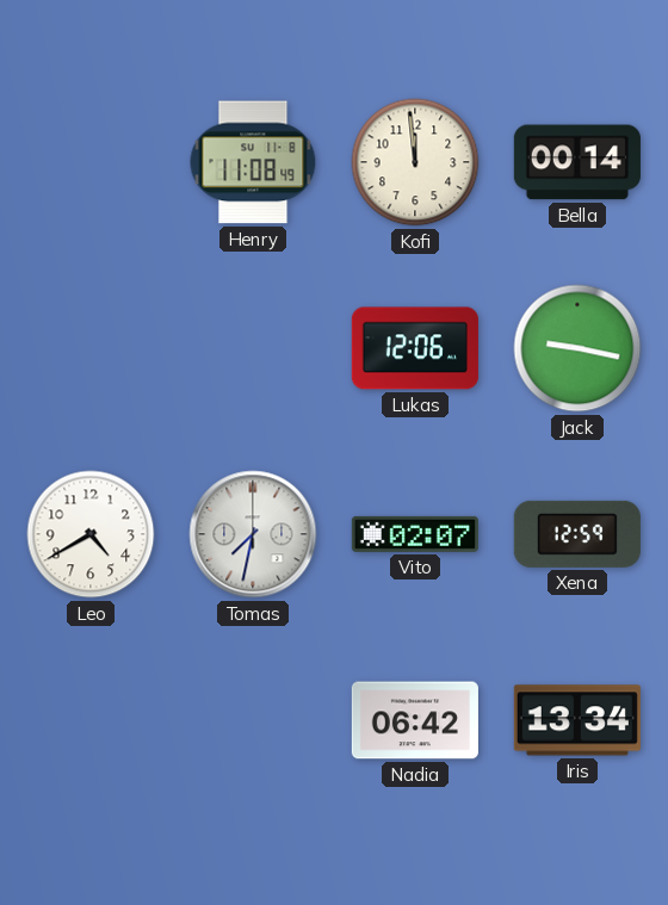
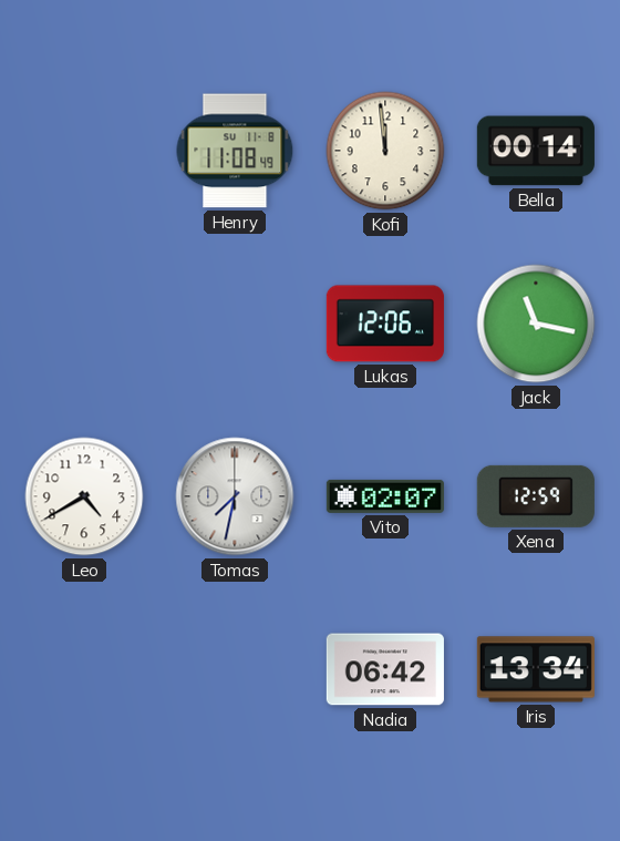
Jack: 9:17 -> 11:17 (536, 324)
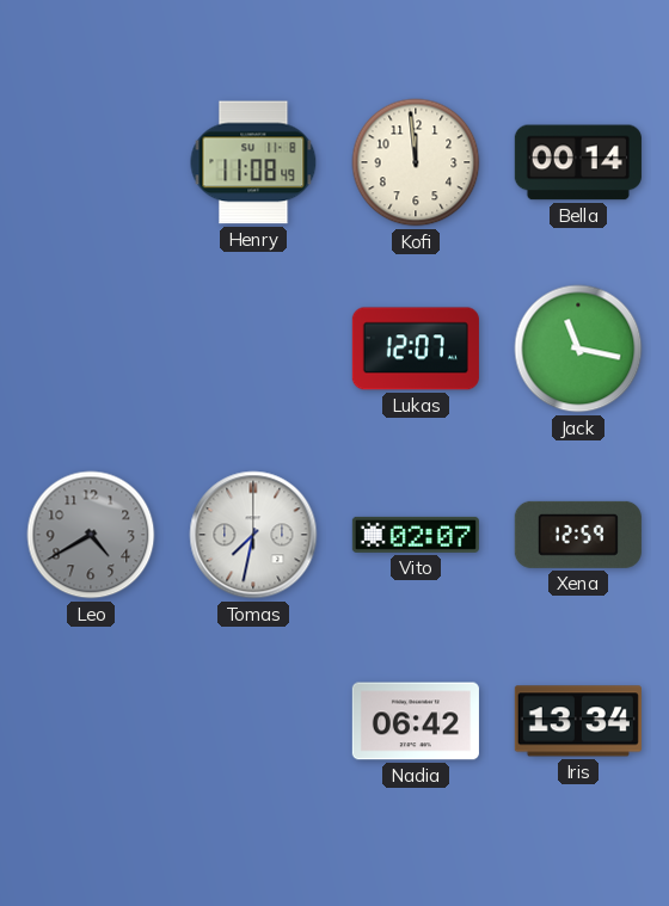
Lukas: 12:06 -> 12:07 (416, 349)
Leo dial: white -> grey (91, 535)
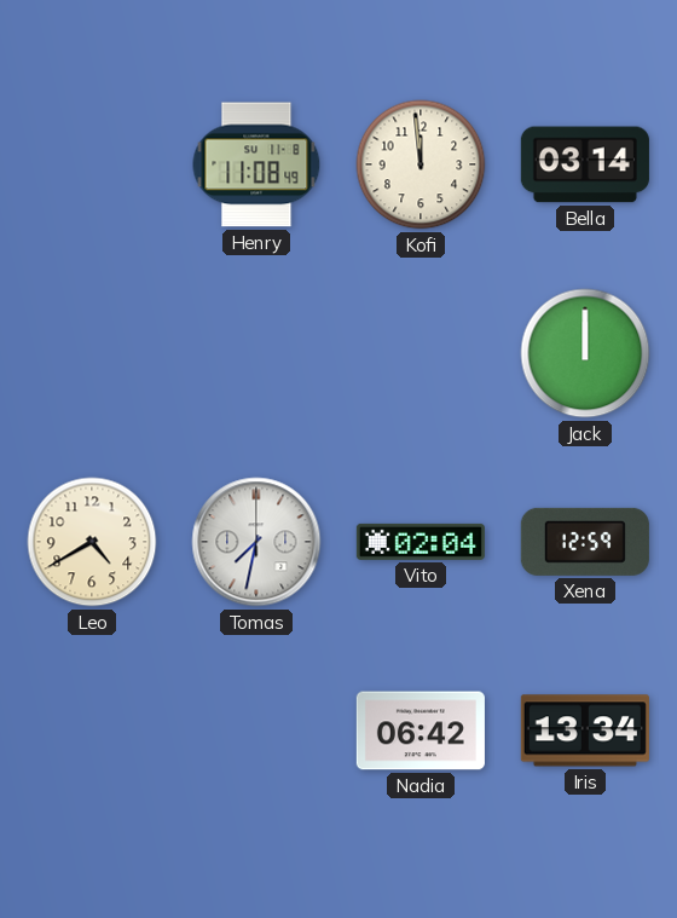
Bella: 00:14 -> 03:14 (585, 164)
Lukas: 12:07 -> none (416, 349)
Jack: 11:17 -> 12:00 (585, 353)
Leo dial: grey -> cream (92, 542)
Vito: 02:07 -> 02:04 (421, 542)
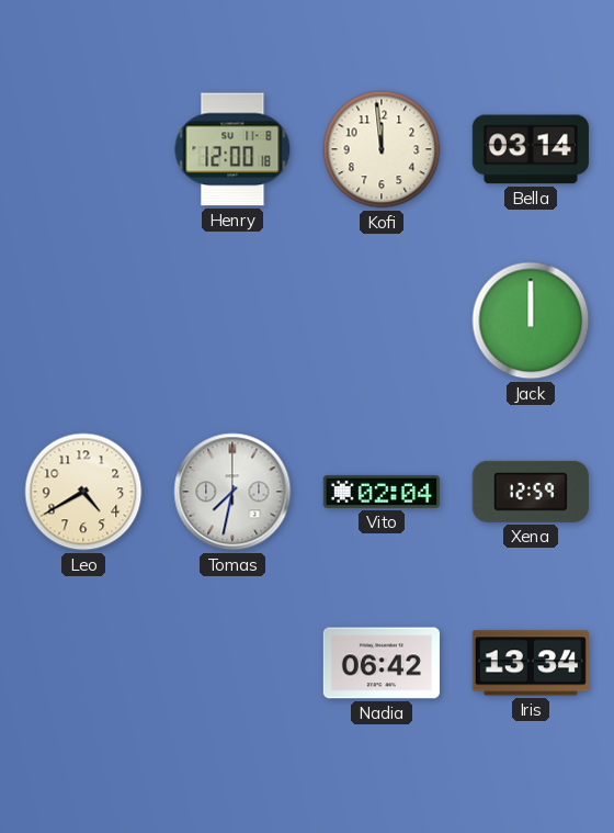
Henry: 11:08 -> 12:00 (232, 149)
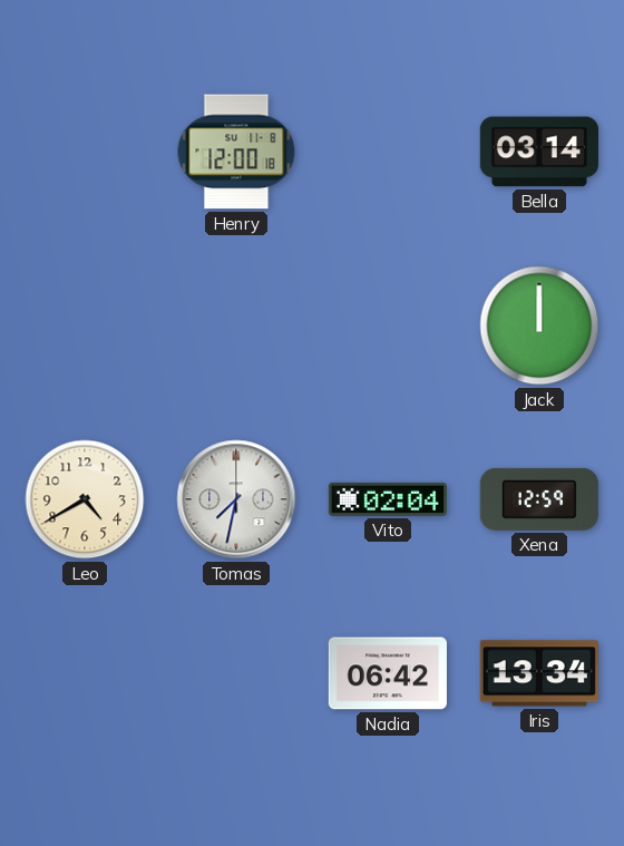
Kofi: 11:59 -> none (382, 149)
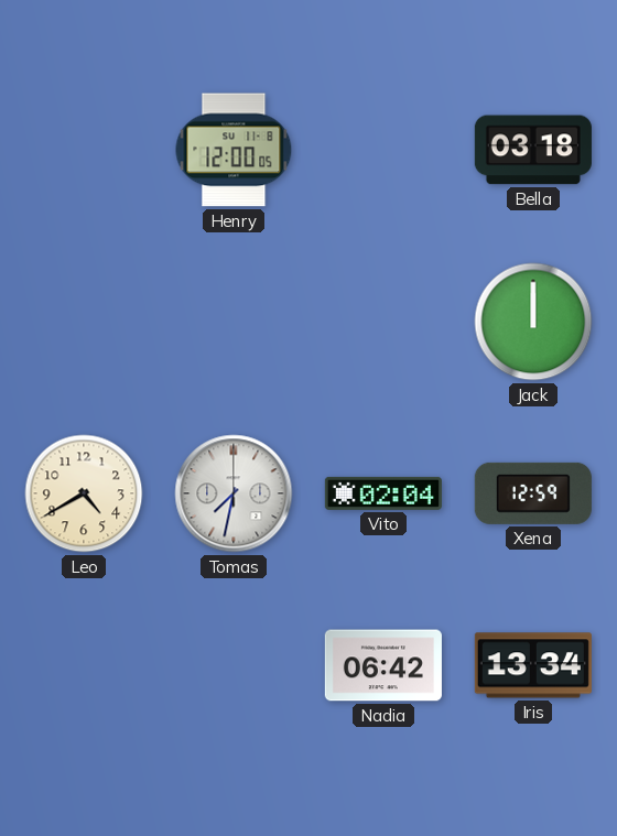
Henry: 12:00:18 -> 12:00:05 (234, 150)
Bella: 03:14 -> 03:18 (533, 150)
